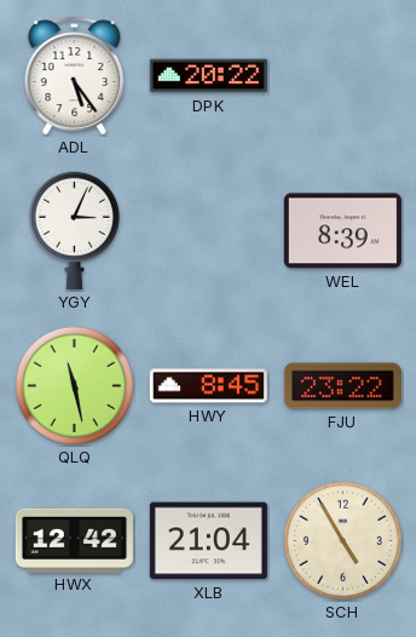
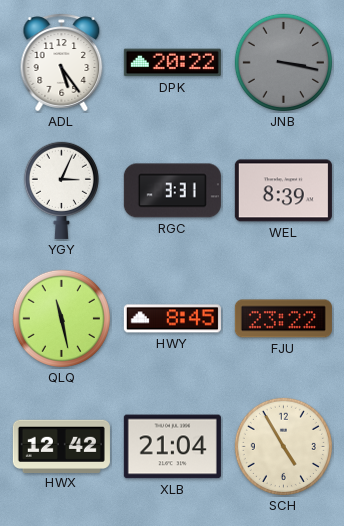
JNB: none -> 3:17 (283, 62)
RGC: none -> 3:31 (172, 191)
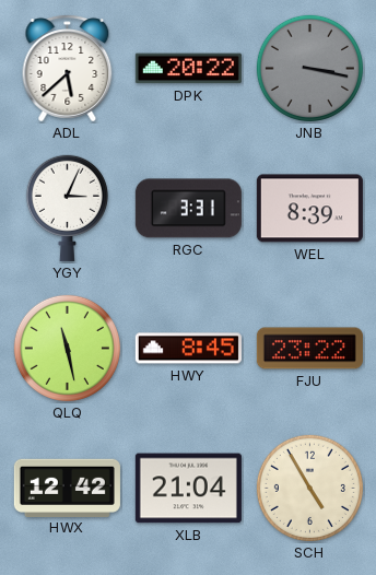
ADL: 5:24 -> 5:38 (68, 69)
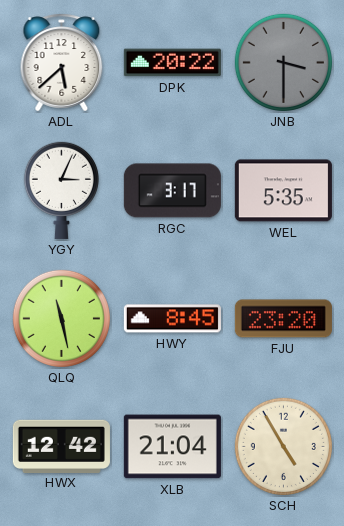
JNB: 3:17 -> 3:30 (283, 62)
RGC: 3:31 -> 3:17 (172, 191)
WEL: 8:39 -> 5:35 (283, 191)
FJU: 23:22 -> 23:20 (283, 319)
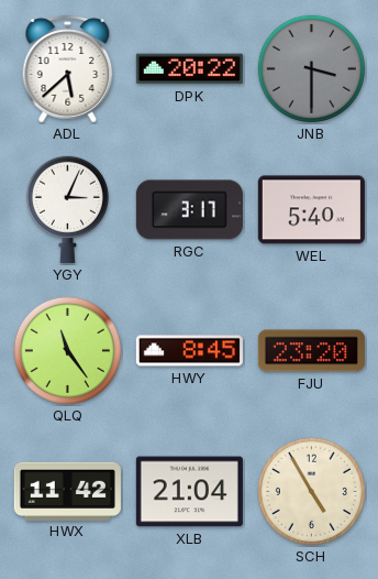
WEL: 5:35 -> 5:40 (311, 210)
QLQ: 11:28 -> 11:24 (67, 350)
HWX: 12:42 -> 11:42 (67, 491)
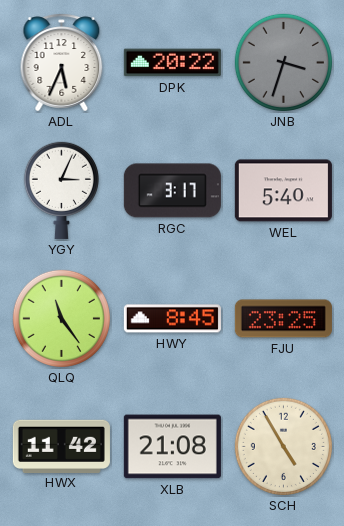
ADL: 5:38 -> 5:34 (62, 63)
JNB: 3:30 -> 3:33 (283, 62)
FJU: 23:20 -> 23:25 (283, 319)
XLB: 21:04 -> 21:08 (172, 447)
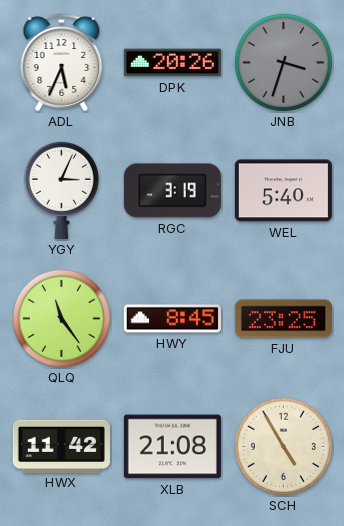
DPK: 20:22 -> 20:26 (172, 63)
RGC: 3:17 -> 3:19 (172, 191)
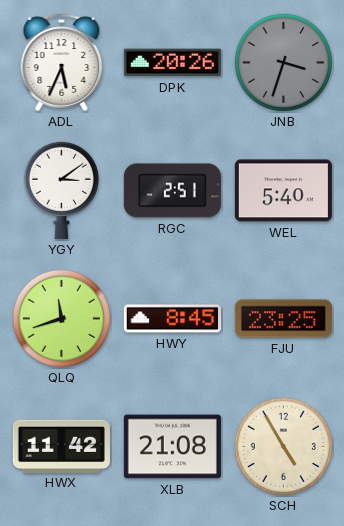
YGY: 3:04 -> 3:09 (61, 190)
RGC: 3:19 -> 2:51 (172, 191)
QLQ: 11:24 -> 11:42 (61, 318)
